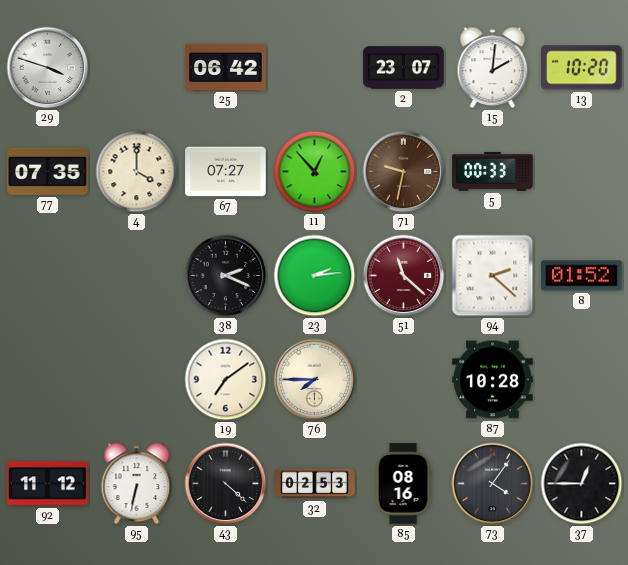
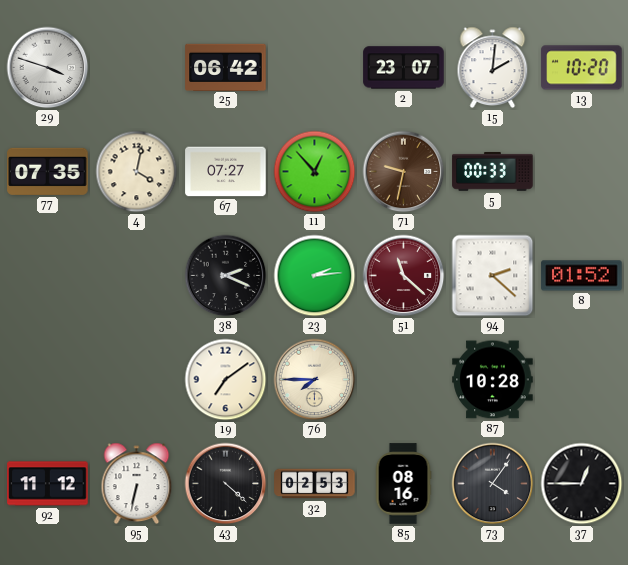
4: 4:00 -> 4:02 (137, 172)
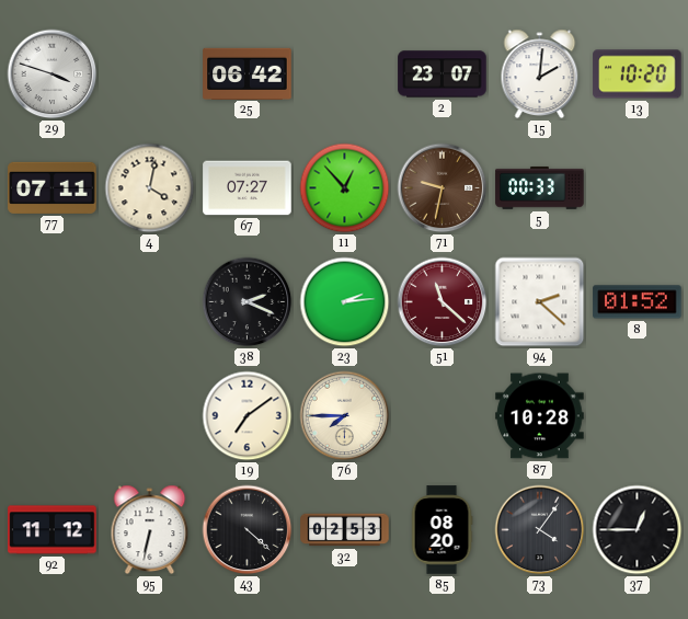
77: 07:35 -> 07:11 (53, 187)
85: 08:16 -> 08:20 (442, 530)
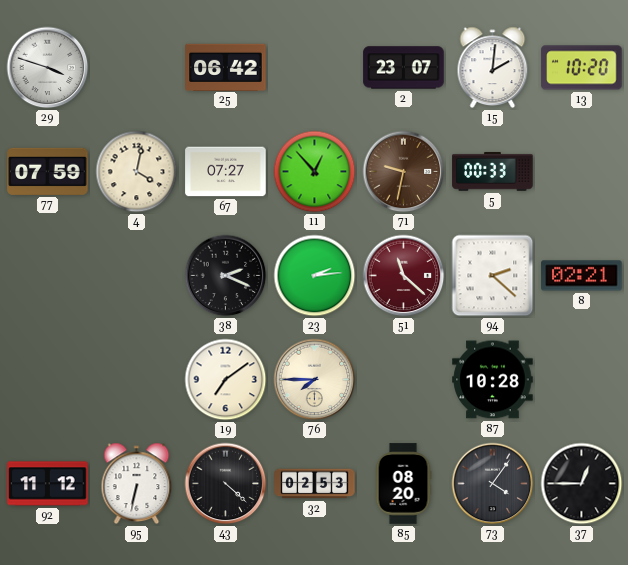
77: 07:11 -> 07:59 (48, 171)
8: 01:52 -> 02:21 (582, 276)
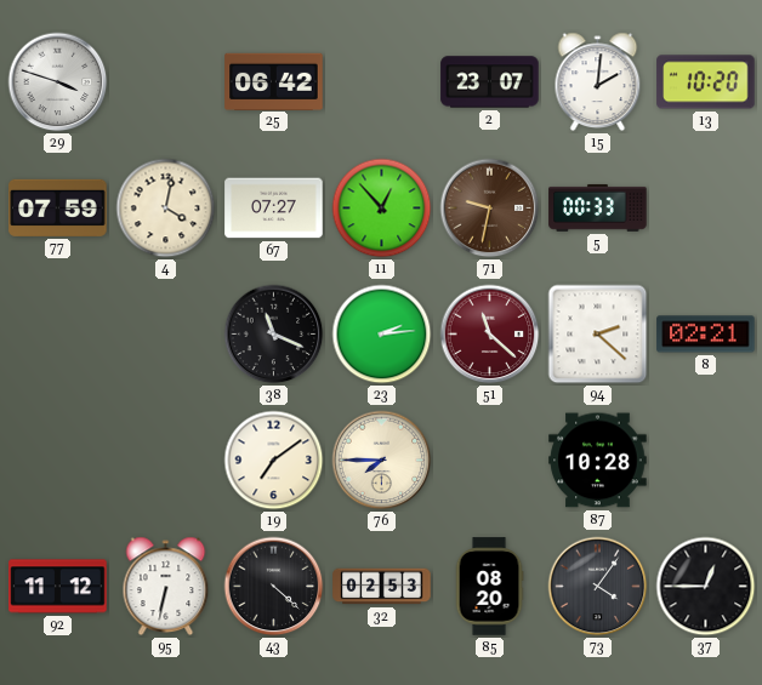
38: 2:19 -> 11:19 (274, 335)
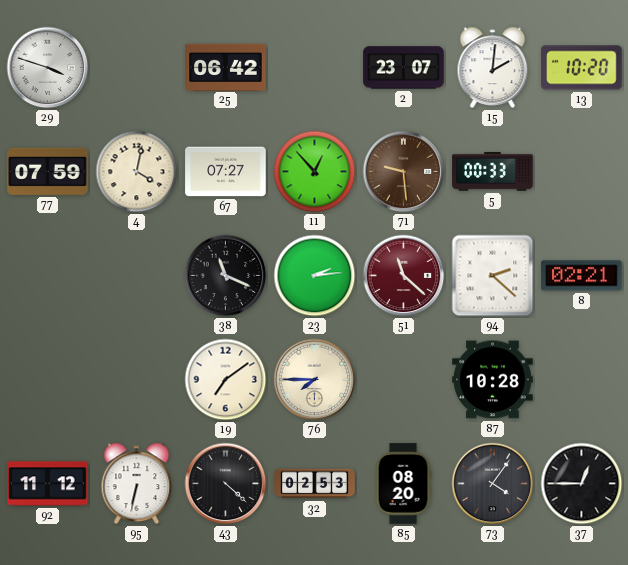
71: 9:32 -> 9:29 (404, 172)
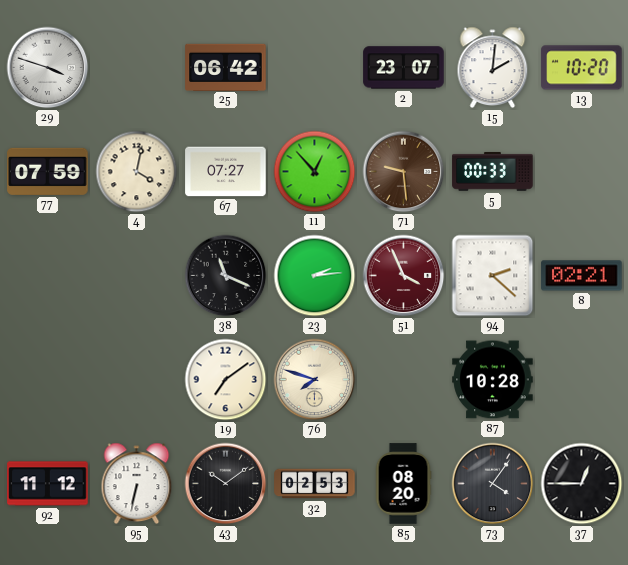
51: 11:22 -> 3:56 (404, 276)
76: 7:45 -> 7:48 (315, 380)
43: 4:22 -> 10:09 (226, 484)
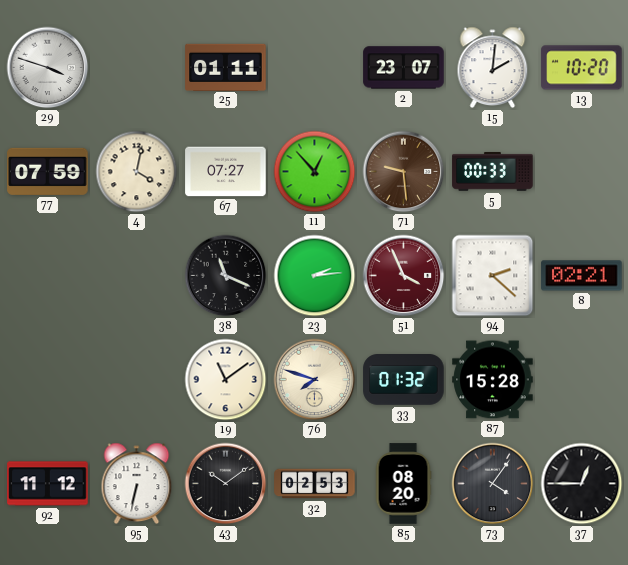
25: 06:42 -> 01:11 (226, 67)
19: 7:09 -> 11:09 (226, 380)
33: none -> 01:32 (404, 380)
87: 10:28 -> 15:28 (493, 380)
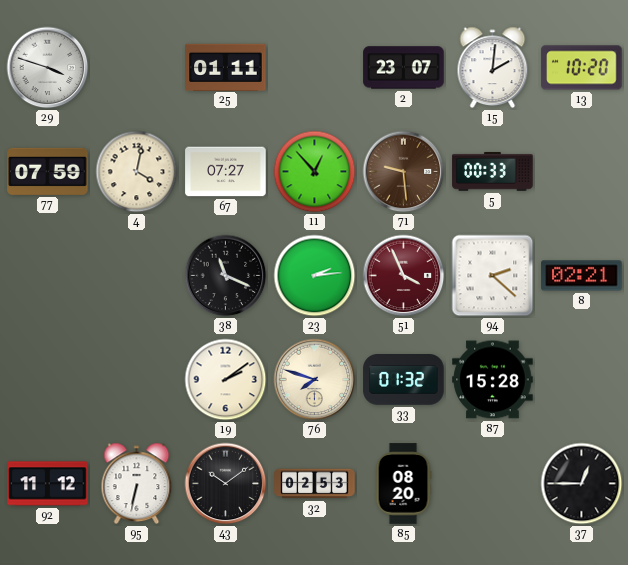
19: 11:09 -> 2:09 (226, 380)
73: 4:06 -> none (493, 484)
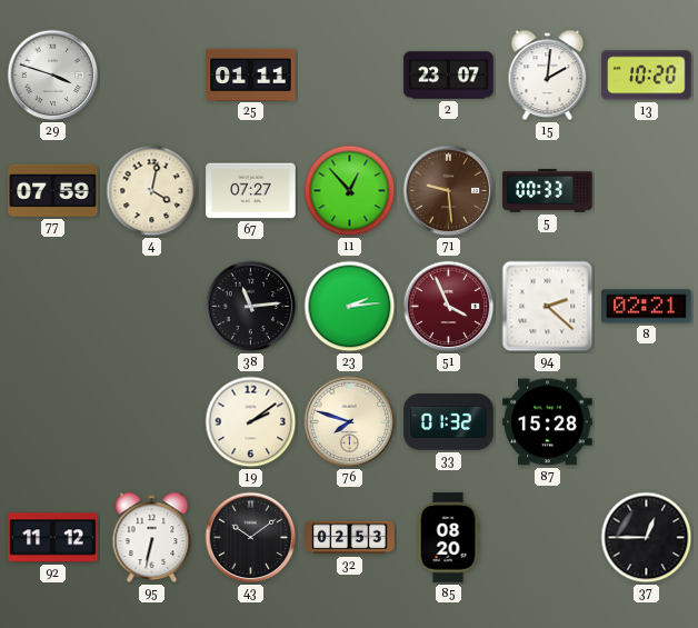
38: 11:19 -> 11:14 (251, 307)
